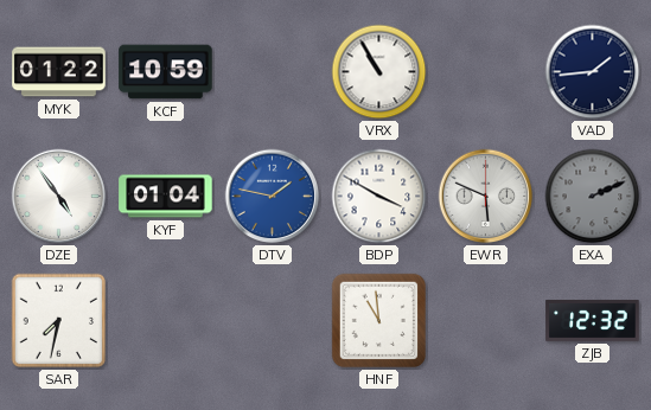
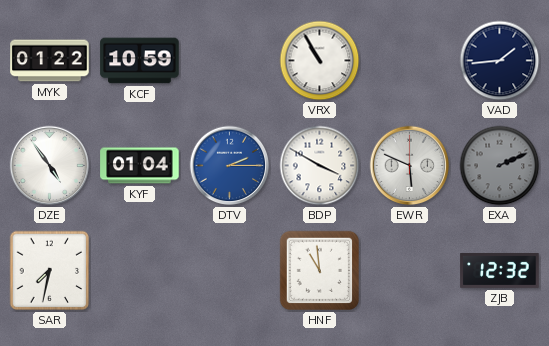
DTV: 1:47 -> 2:15 (230, 166)
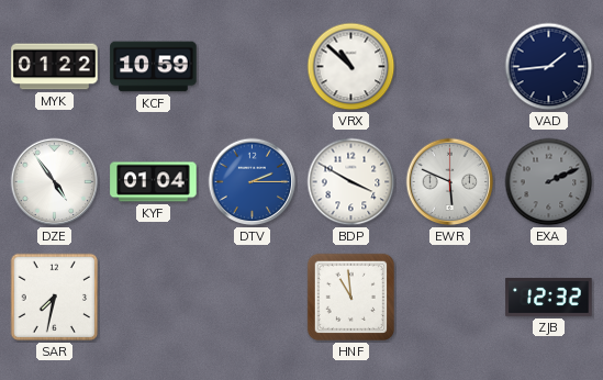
VRX: 10:55 -> 10:52 (351, 67)
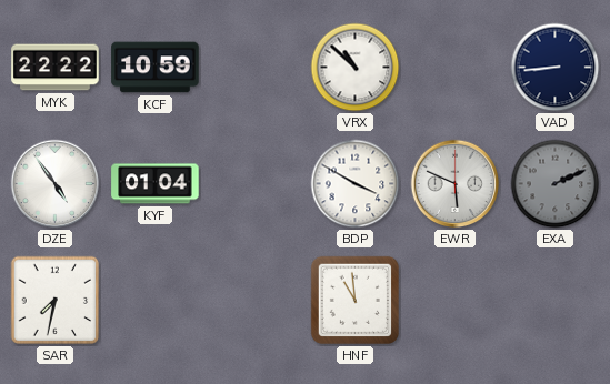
MYK: 01:22 -> 22:22 (56, 68)
VAD: 1:44 -> 8:44 (556, 68)
DTV: 2:15 -> none (253, 182)
ZJB: 12:32 -> none (549, 297)
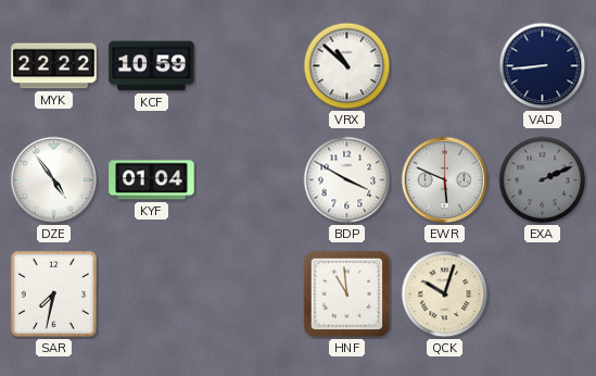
QCK: none -> 10:03 (445, 294)
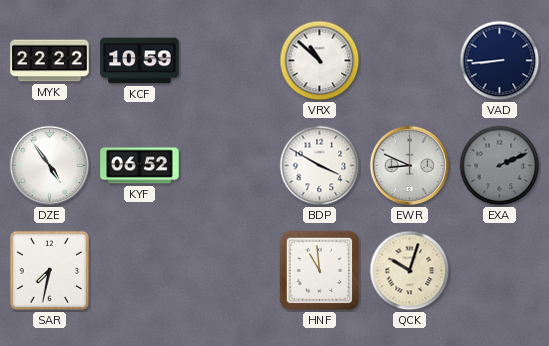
KYF: 01:04 -> 06:52 (140, 166)
EWR: 5:49 -> 8:49 (410, 166)
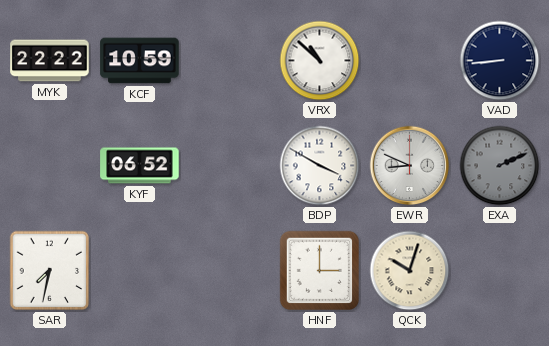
DZE: 4:54 -> none (50, 166)
HNF: 10:59 -> 3:00 (319, 270)
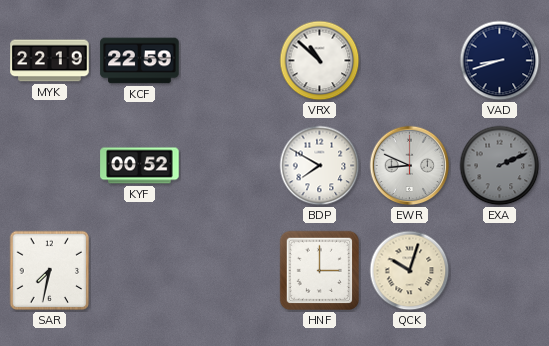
MYK: 22:22 -> 22:19 (50, 61)
KCF: 10:59 -> 22:59 (140, 61)
VAD: 8:44 -> 8:42 (500, 61)
KYF: 06:52 -> 00:52 (140, 166)
BDP: 3:50 -> 7:50 (320, 166)
